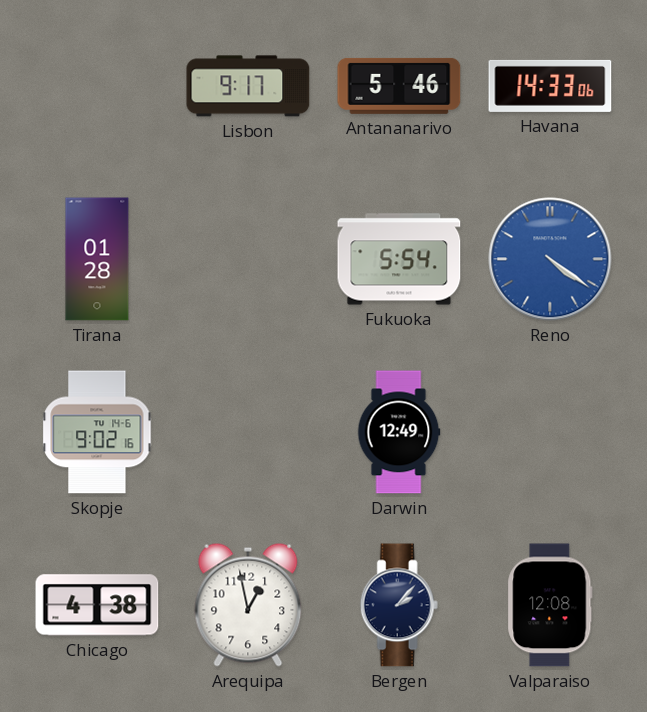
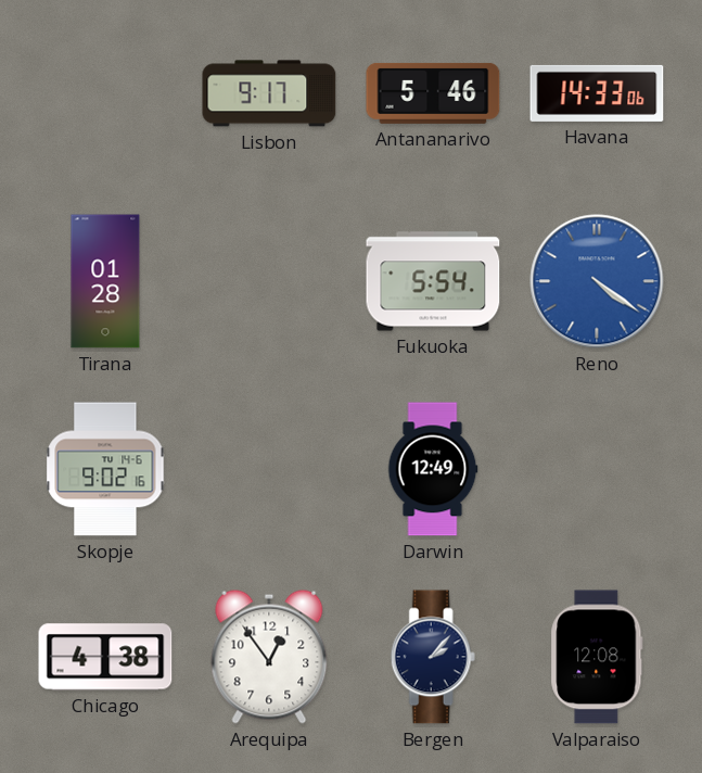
Arequipa: 12:58 -> 12:54 (269, 657)
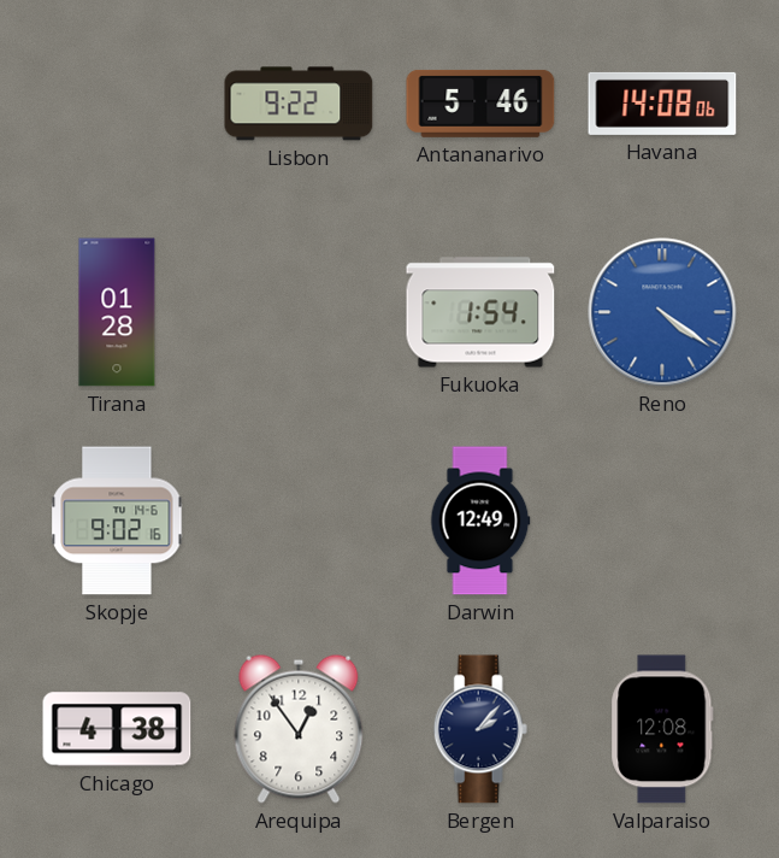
Lisbon: 9:17 -> 9:22 (299, 104)
Havana: 14:33 -> 14:08 (662, 104)
Fukuoka: 5:54 -> 1:54 (480, 312)
